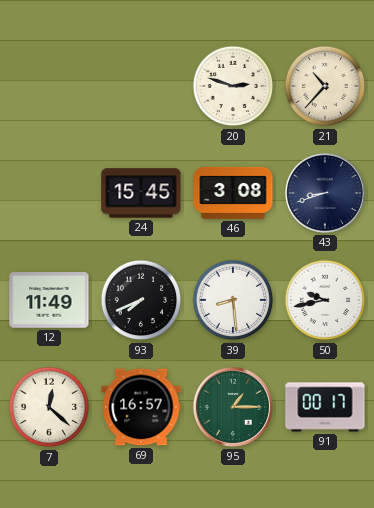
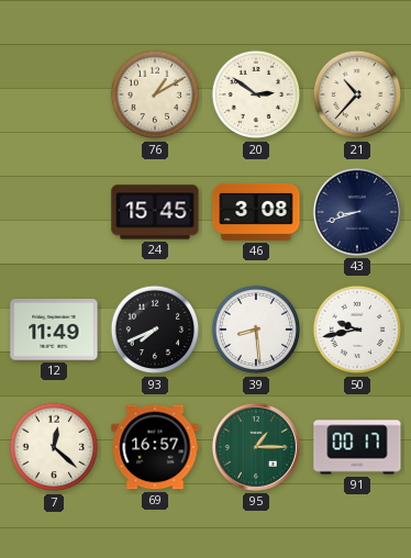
76: none -> 1:10 (155, 94)
20: 2:48 -> 2:51 (256, 94)
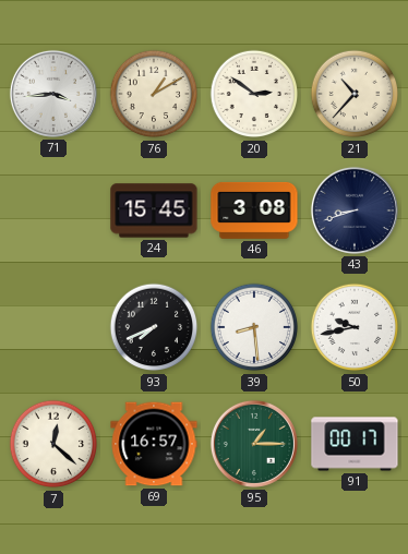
71: none -> 3:44 (53, 94)
12: 11:49 -> none (54, 330)
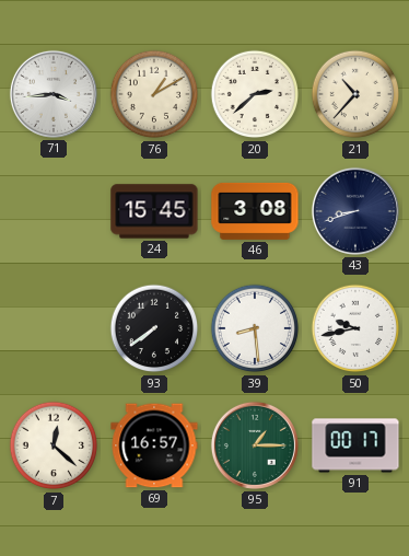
20: 2:51 -> 2:38 (255, 94)
93: 7:41 -> 7:39 (154, 328)
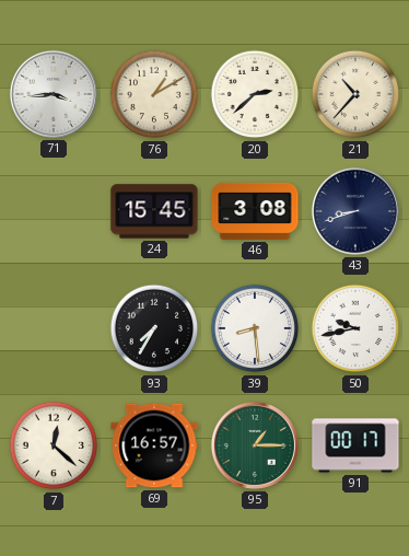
93: 7:39 -> 7:35 (154, 328)
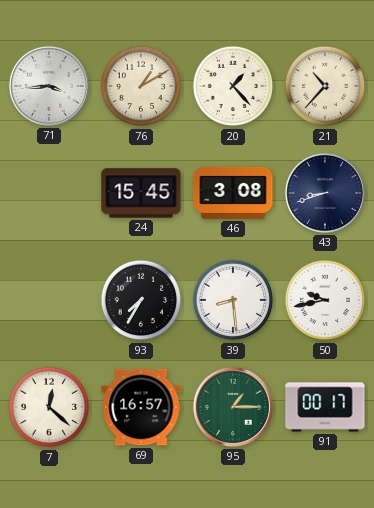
20: 2:38 -> 1:23 (233, 86)
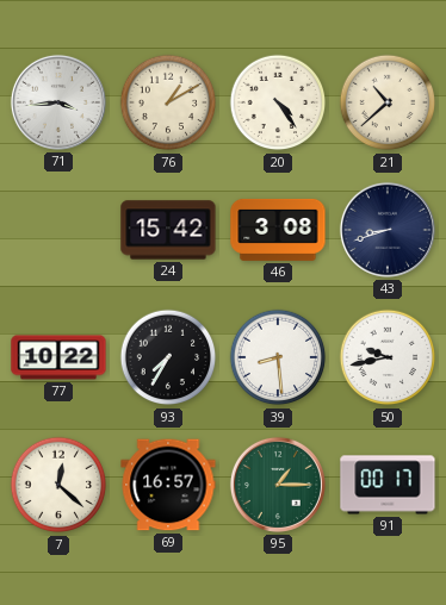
20: 1:23 -> 4:24 (278, 102)
21: 10:37 -> 10:38 (388, 102)
24: 15:45 -> 15:42 (168, 230)
77: none -> 10:22 (58, 357)
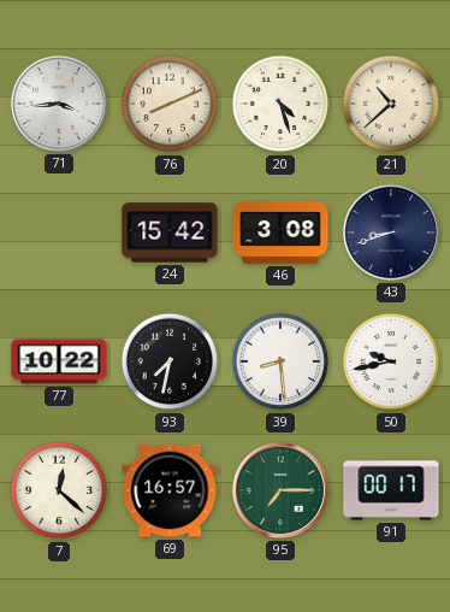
76: 1:10 -> 8:11 (170, 104)
20: 4:24 -> 4:27 (280, 104)
93: 7:35 -> 7:32 (170, 361)
95: 1:15 -> 7:15 (280, 490)
